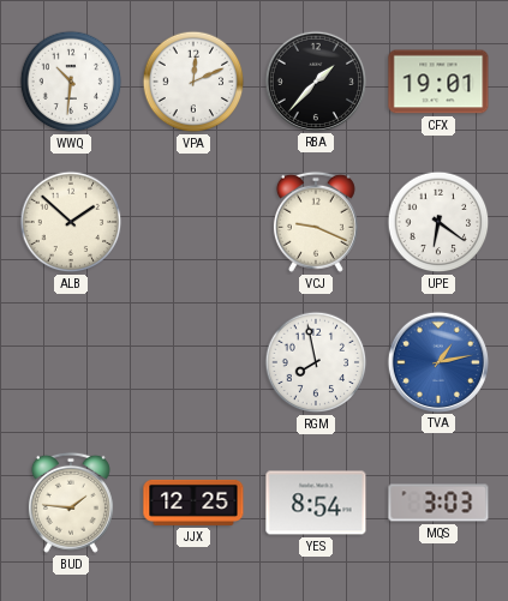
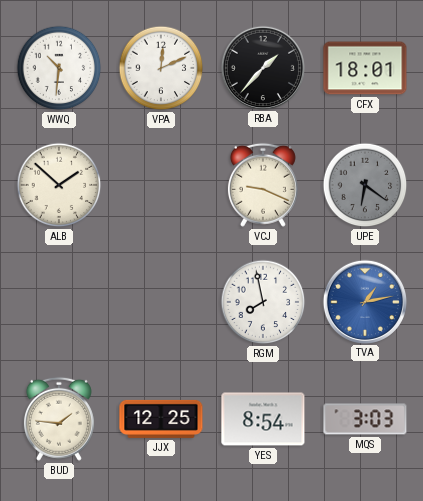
CFX: 19:01 -> 18:01 (365, 68)
UPE dial: white -> grey (365, 185)
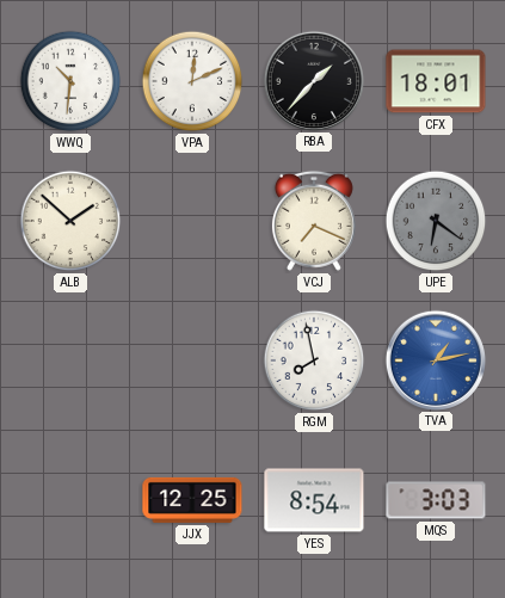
VCJ: 9:19 -> 7:19 (314, 221)
BUD: 1:46 -> none (59, 419)
